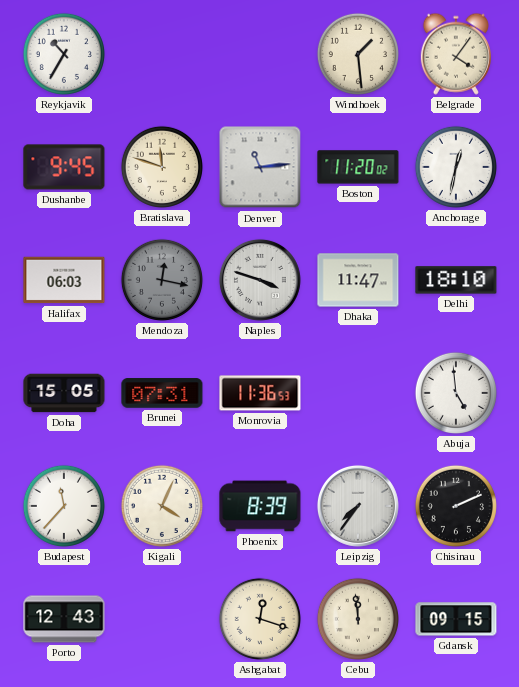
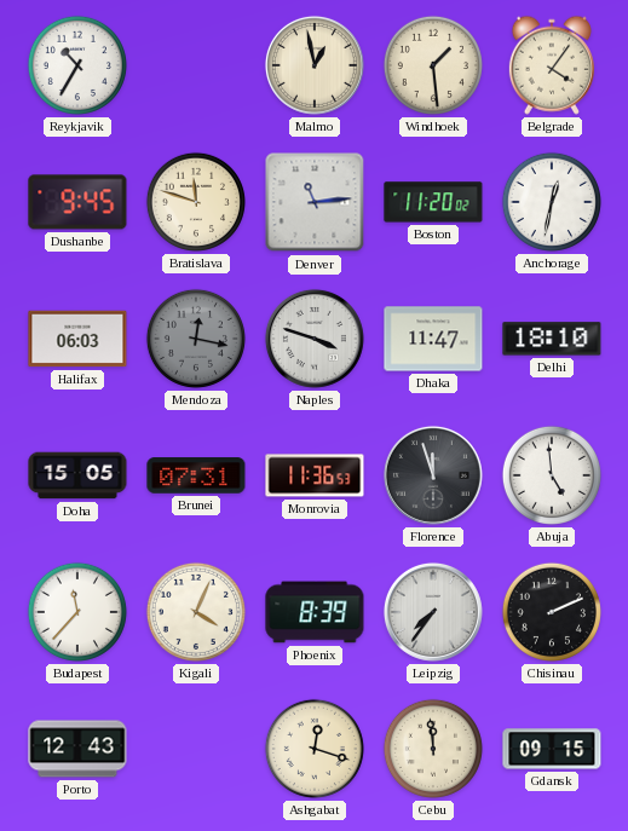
Malmo: none -> 12:58 (315, 65)
Florence: none -> 11:57 (433, 475)
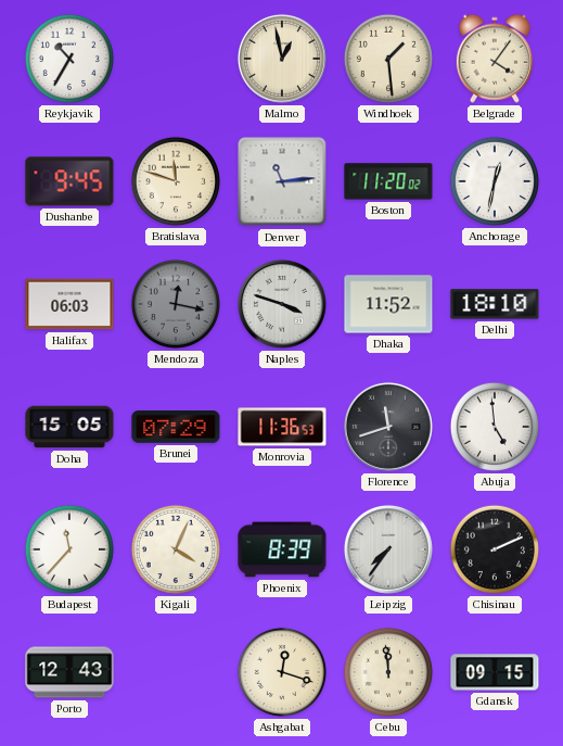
Dhaka: 11:47 -> 11:52 (388, 304)
Brunei: 07:31 -> 07:29 (176, 427)
Florence: 11:57 -> 11:42 (388, 427)
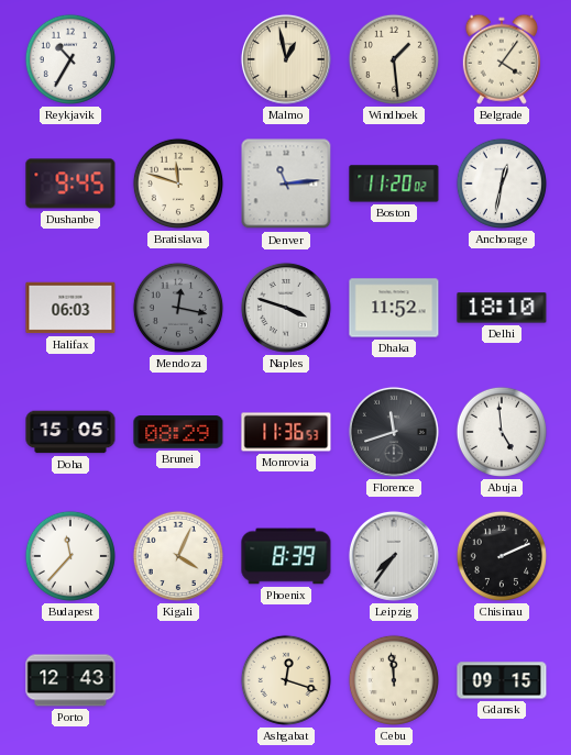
Brunei: 07:29 -> 08:29 (178, 432)
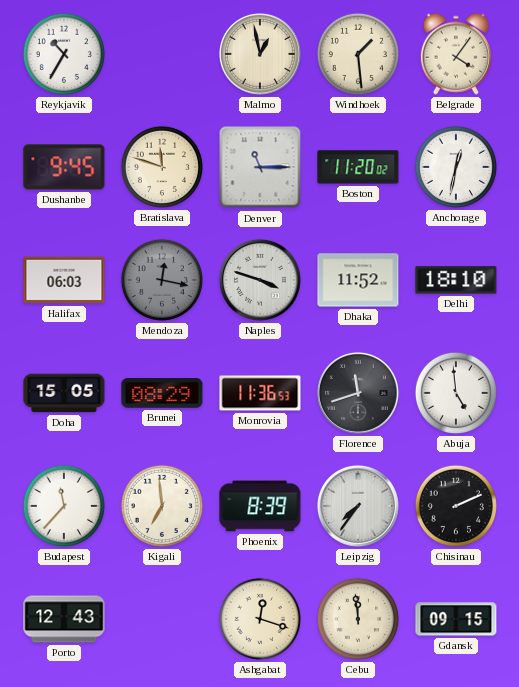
Denver: 11:14 -> 11:15 (260, 167)
Kigali: 4:04 -> 6:59 (162, 506)
